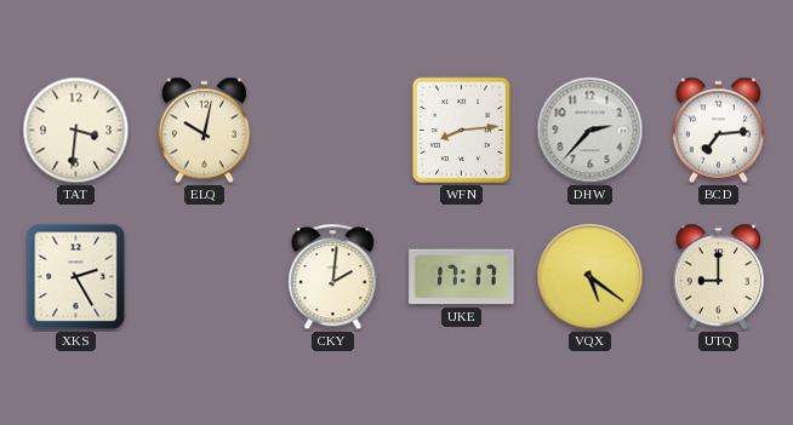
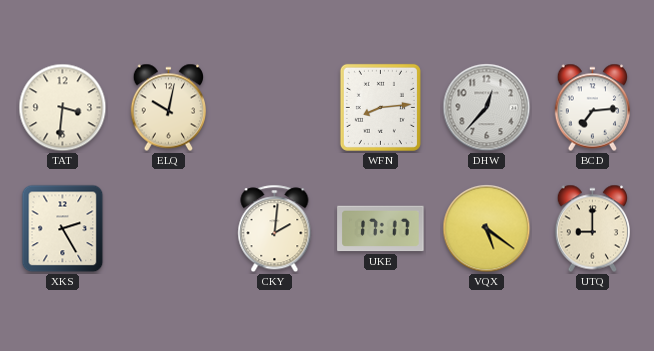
DHW: 2:37 -> 12:37 (487, 108)
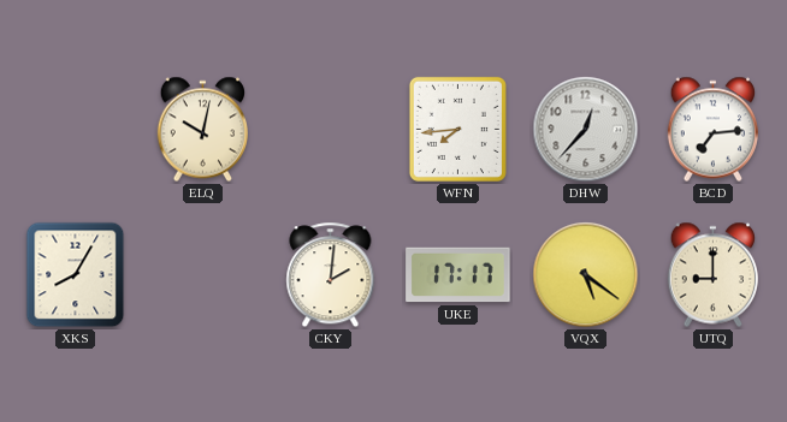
TAT: 3:31 -> none (63, 108)
WFN: 8:14 -> 7:44 (457, 129)
XKS: 2:25 -> 8:05 (76, 275)
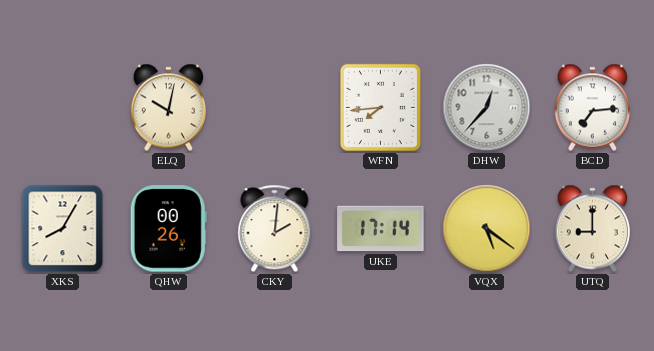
QHW: none -> 00:26 (168, 229)
UKE: 17:17 -> 17:14 (381, 229)
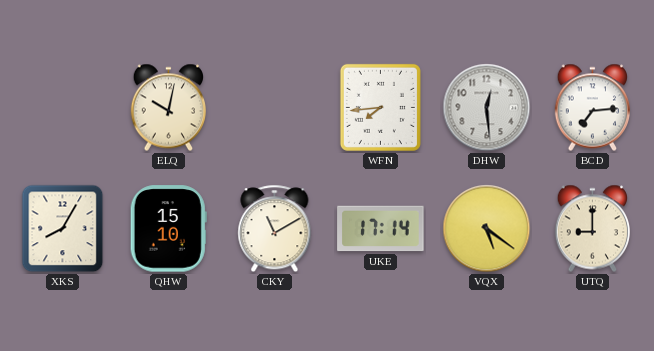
DHW: 12:37 -> 12:29 (487, 108)
QHW: 00:26 -> 15:10 (168, 229)
CKY: 2:01 -> 11:10 (275, 229)
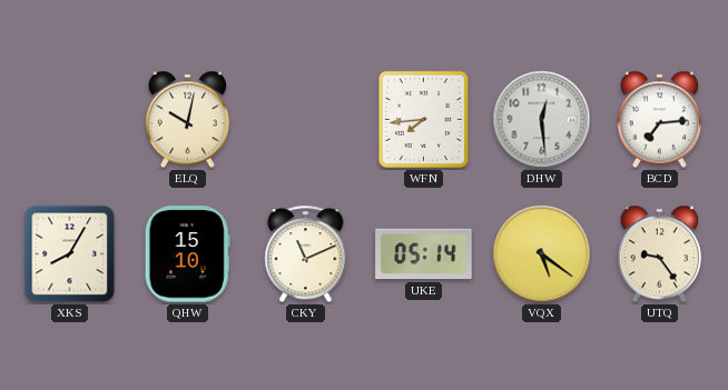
CKY: 11:10 -> 11:11 (306, 254)
UKE: 17:14 -> 05:14 (424, 254)
UTQ: 9:00 -> 9:24 (659, 254)
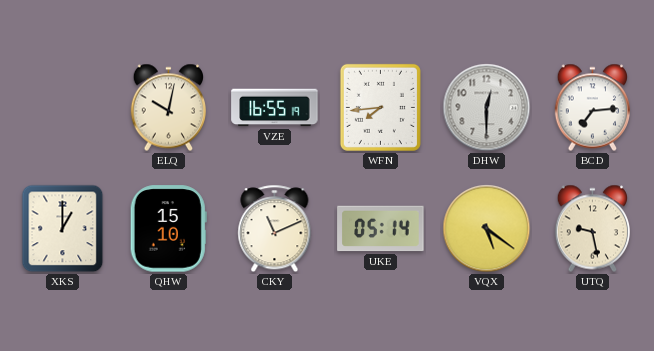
VZE: none -> 16:55 (275, 108)
DHW: 12:29 -> 12:30 (487, 108)
XKS: 8:05 -> 1:00 (63, 229)
UTQ: 9:24 -> 9:28 (592, 229)
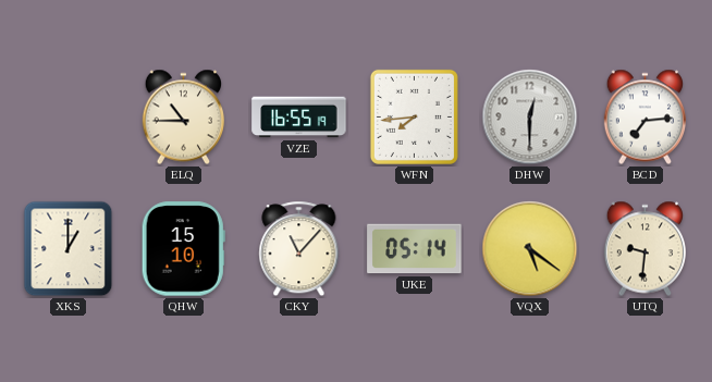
ELQ: 10:02 -> 10:45 (183, 118)
CKY: 11:11 -> 11:07 (299, 249)
UTQ: 9:28 -> 9:31 (645, 249)
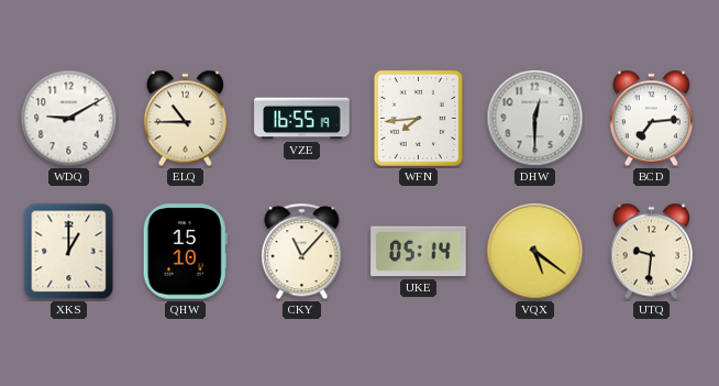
WDQ: none -> 9:10 (69, 119)
